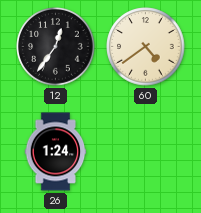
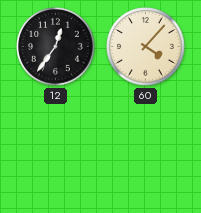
60: 4:39 -> 4:07 (146, 47)
26: 1:24 -> none (56, 152)
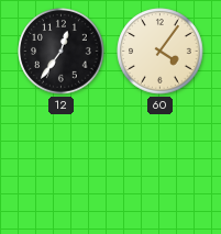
60: 4:07 -> 4:06 (161, 52)
